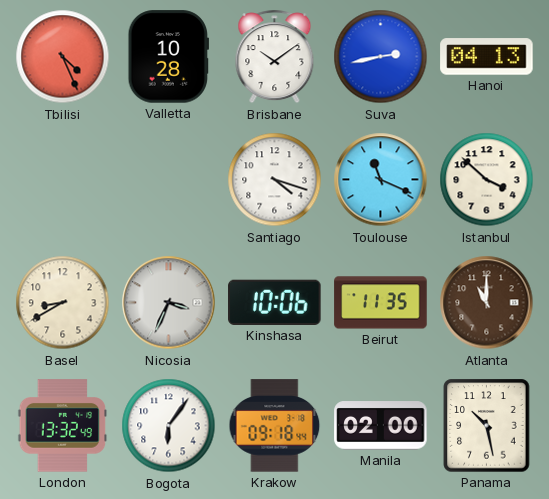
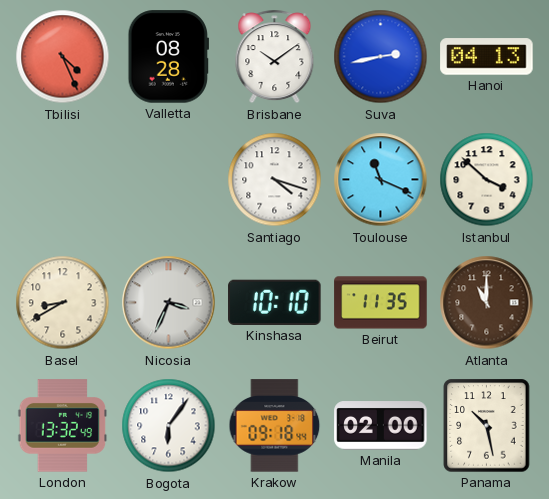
Valletta: 10:28 -> 08:28 (168, 57)
Kinshasa: 10:06 -> 10:10 (275, 302)
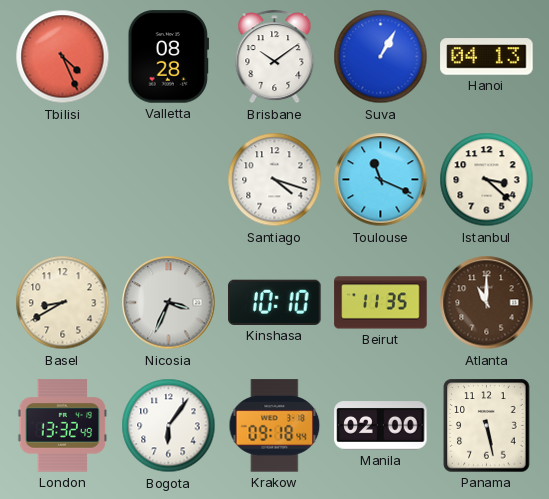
Suva: 2:43 -> 1:05 (381, 57)
Istanbul: 3:52 -> 3:22 (487, 180)
Panama: 10:28 -> 5:28 (487, 426)
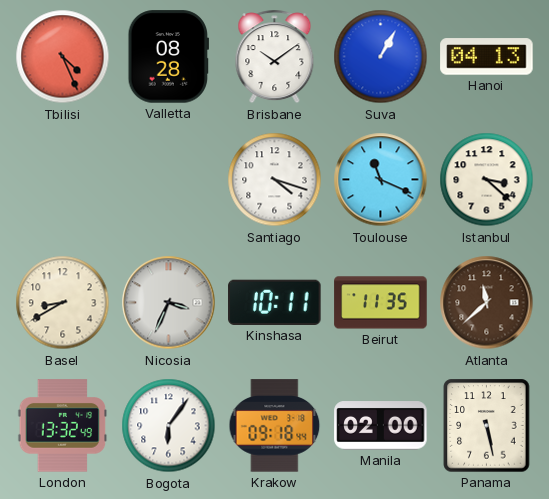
Kinshasa: 10:10 -> 10:11 (275, 302)
Atlanta: 11:00 -> 11:38 (487, 303)
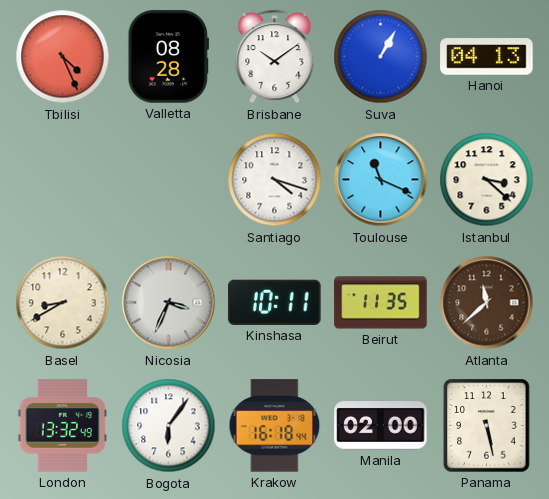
Krakow: 09:18 -> 16:18 (275, 426)
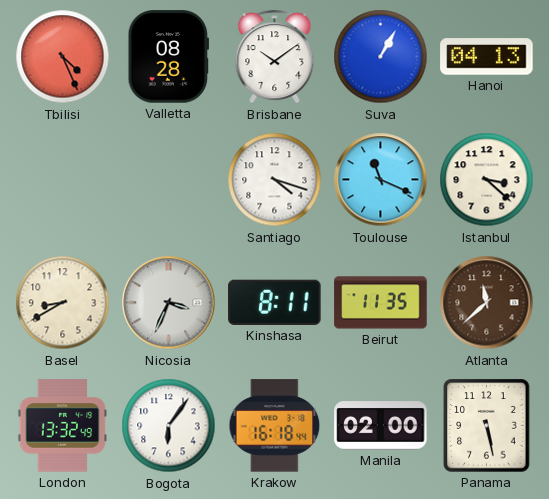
Kinshasa: 10:11 -> 8:11 (275, 302)
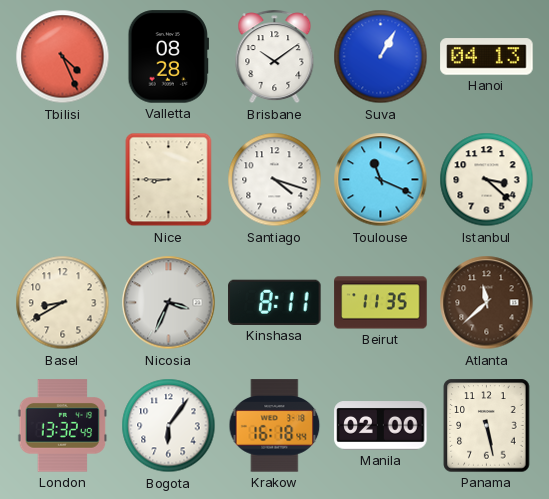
Nice: none -> 8:45 (169, 180)
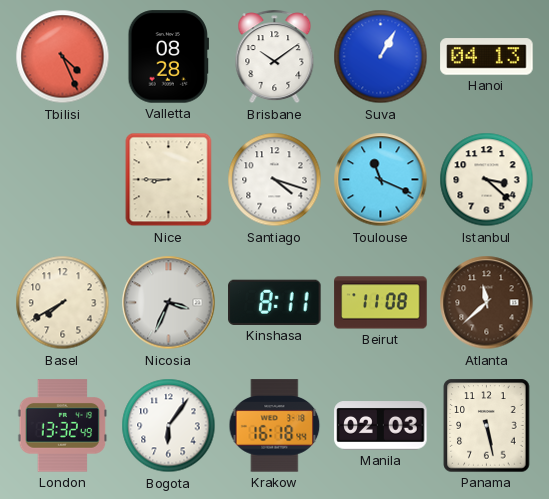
Basel: 8:40 -> 7:40 (63, 303)
Beirut: 11:35 -> 11:08 (381, 303)
Manila: 02:00 -> 02:03 (381, 426)
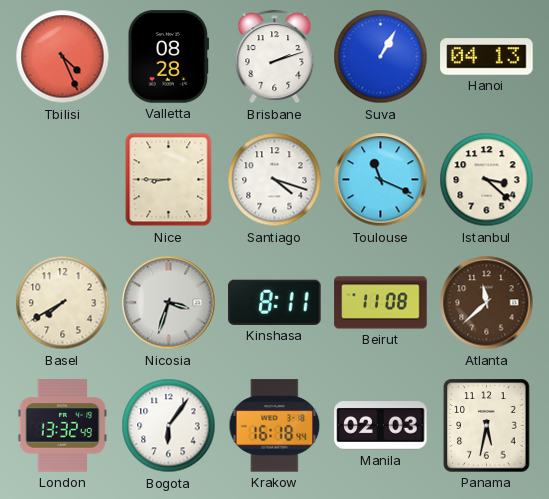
Brisbane: 10:09 -> 2:12 (275, 57)
Nicosia: 3:34 -> 3:33 (169, 303)
Panama: 5:28 -> 5:32 (487, 426)
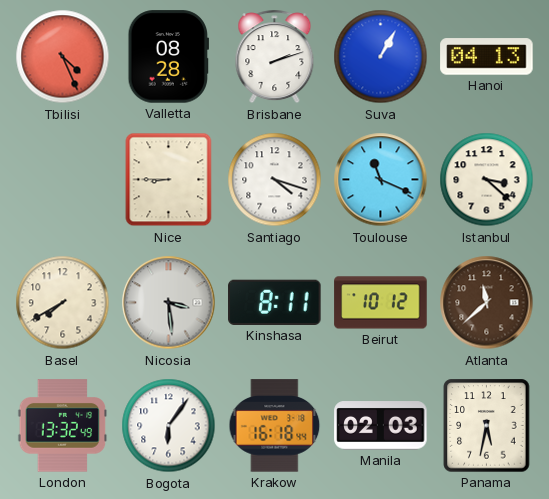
Nicosia: 3:33 -> 3:29 (169, 303)
Beirut: 11:08 -> 10:12 (381, 303)
